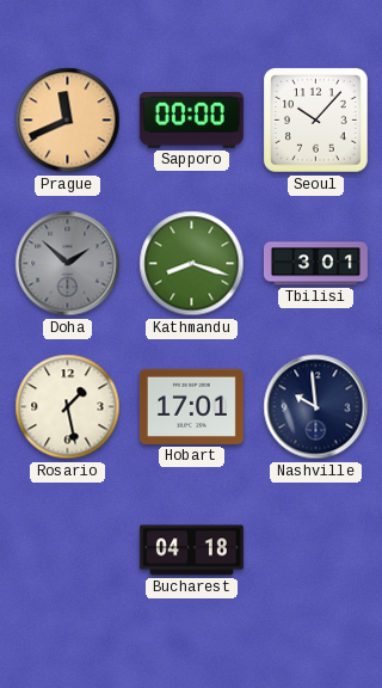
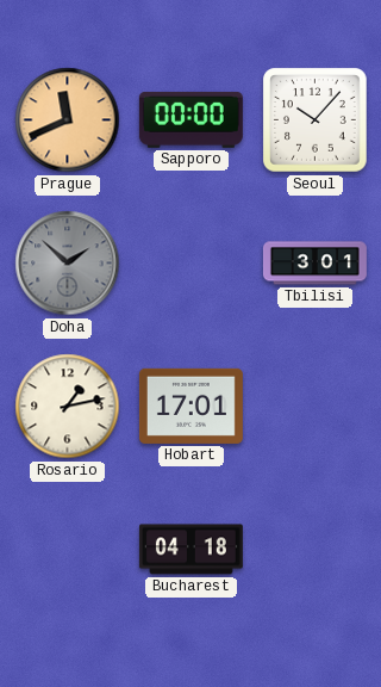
Kathmandu: 8:18 -> none (192, 264)
Rosario: 1:28 -> 1:13 (68, 407)
Nashville: 9:59 -> none (316, 407)
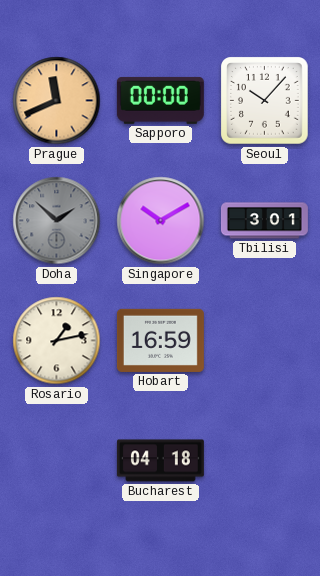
Singapore: none -> 10:10 (161, 221)
Hobart: 17:01 -> 16:59 (160, 340)
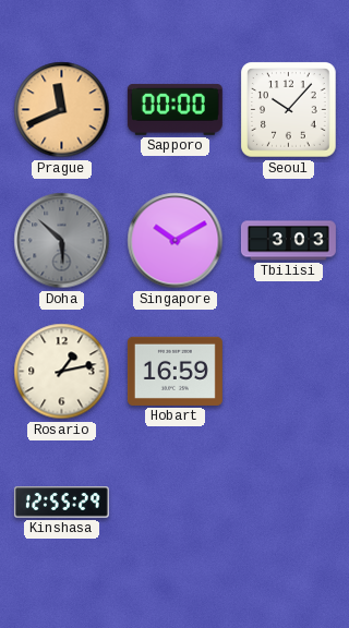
Doha: 1:52 -> 5:52 (62, 241)
Tbilisi: 3:01 -> 3:03 (288, 241)
Kinshasa: none -> 12:55 (61, 503)
Bucharest: 04:18 -> none (160, 461)
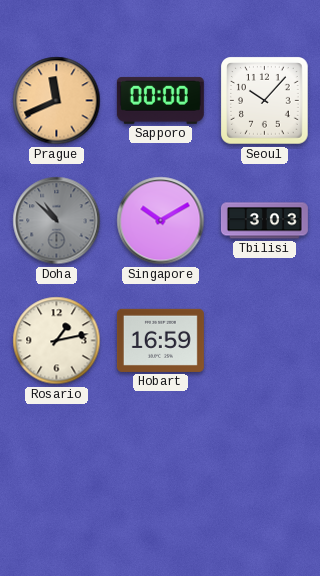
Doha: 5:52 -> 10:52 (57, 221)
Kinshasa: 12:55 -> none (61, 503)
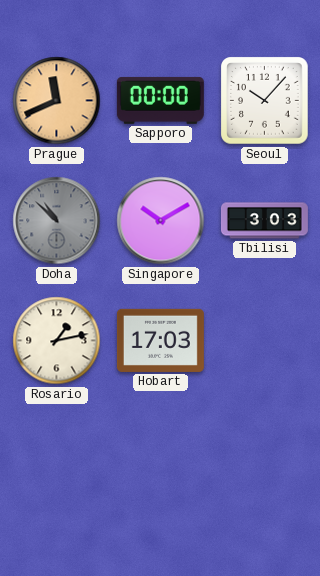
Hobart: 16:59 -> 17:03 (160, 340)
